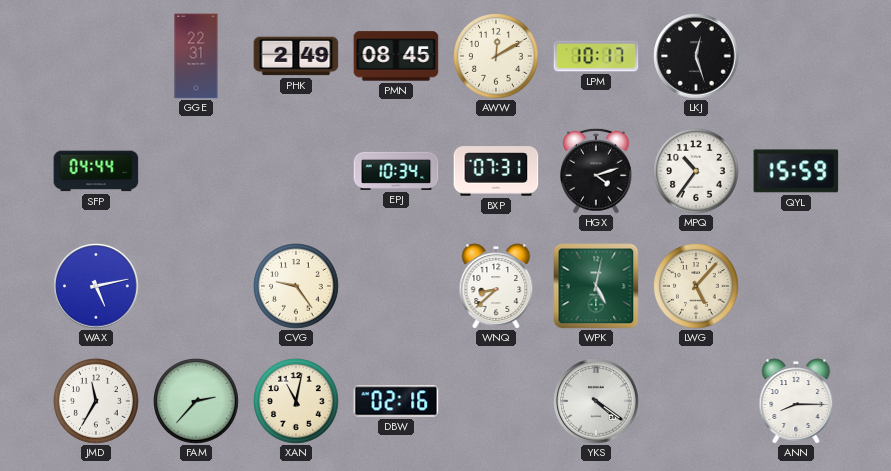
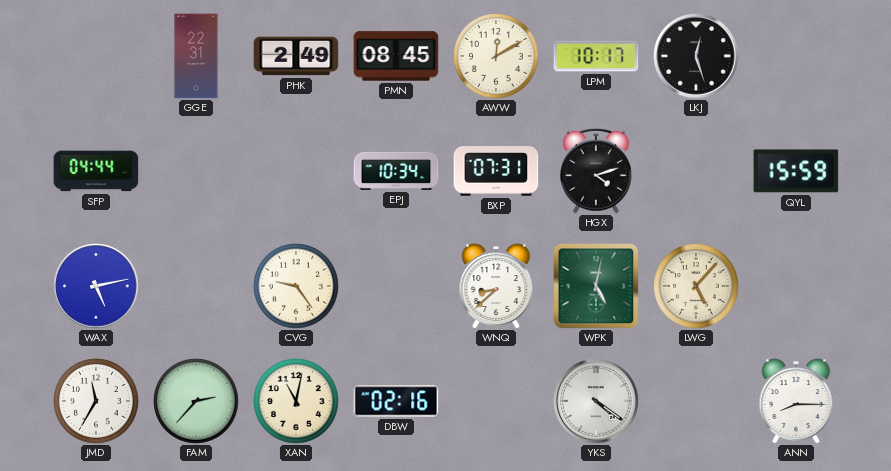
MPQ: 10:36 -> none (697, 172)
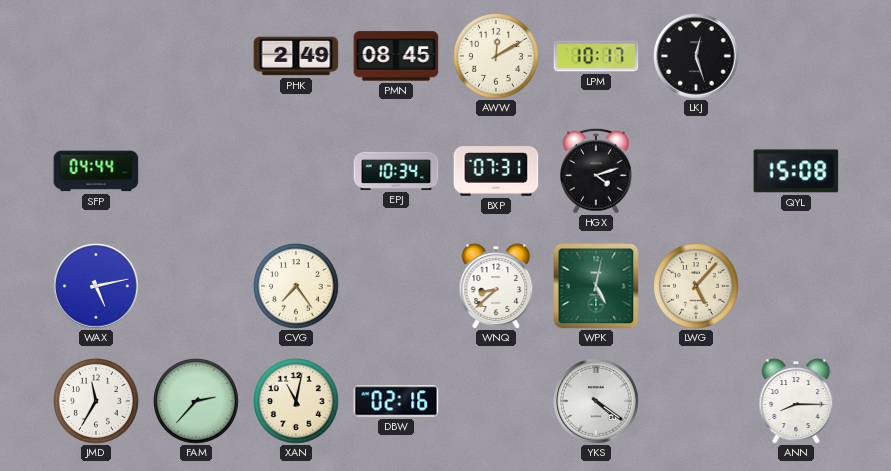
GGE: 22:31 -> none (196, 56)
QYL: 15:59 -> 15:08 (796, 171)
CVG: 9:24 -> 7:24 (297, 287)
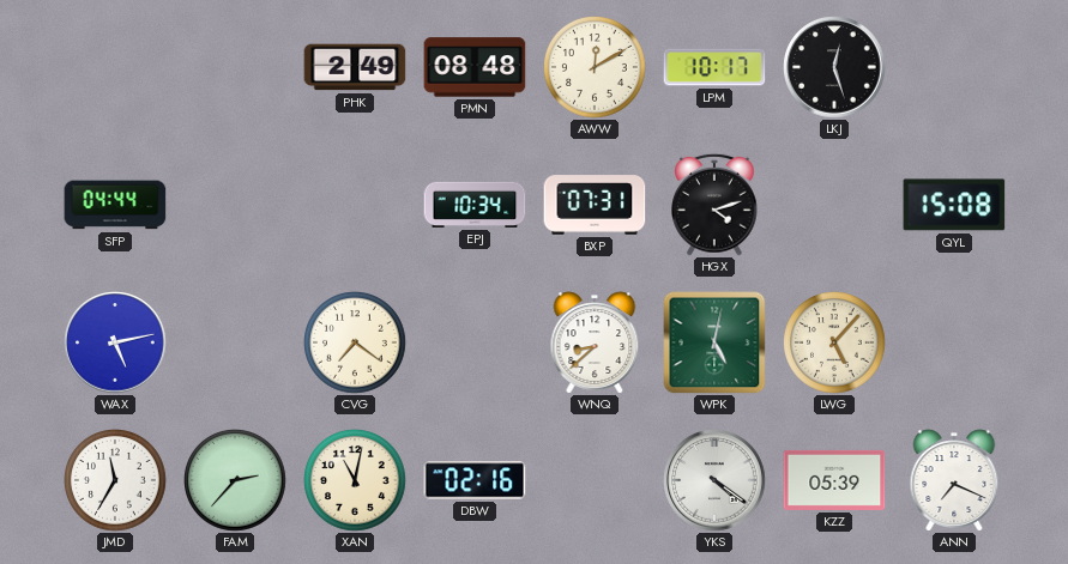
PMN: 08:45 -> 08:48 (475, 67)
CVG: 7:24 -> 7:21 (356, 344)
KZZ: none -> 05:39 (834, 480)
ANN: 8:15 -> 7:19 (954, 480)
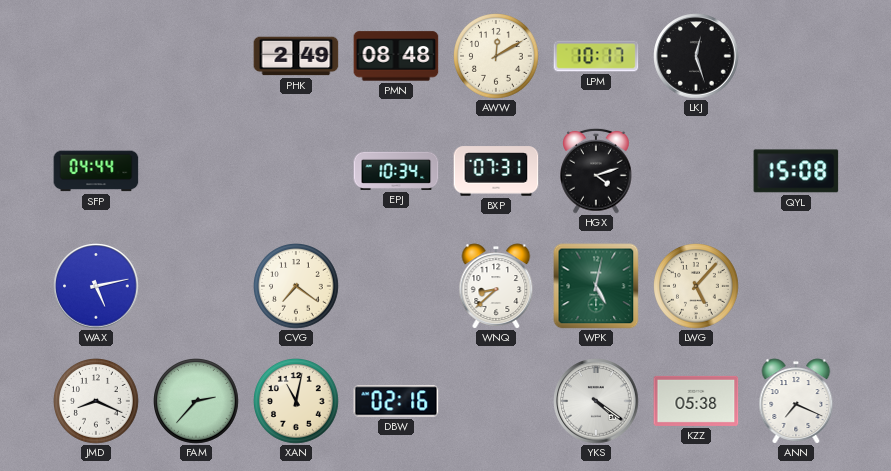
JMD: 11:35 -> 8:19 (97, 402)
KZZ: 05:39 -> 05:38 (696, 401)
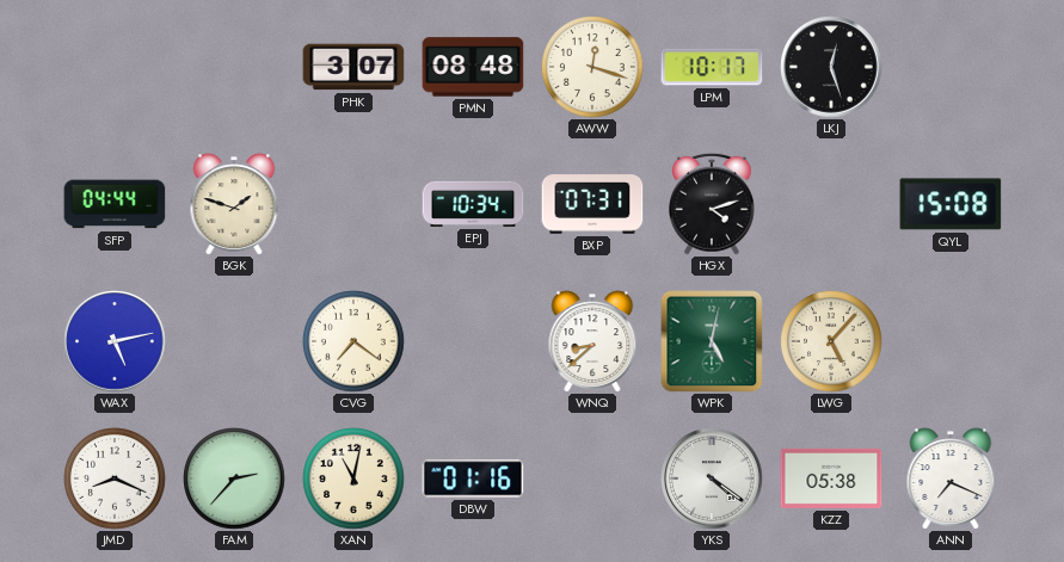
PHK: 2:49 -> 3:07 (353, 67)
AWW: 12:10 -> 12:18 (593, 68)
BGK: none -> 1:48 (234, 204)
DBW: 02:16 -> 01:16 (473, 478)
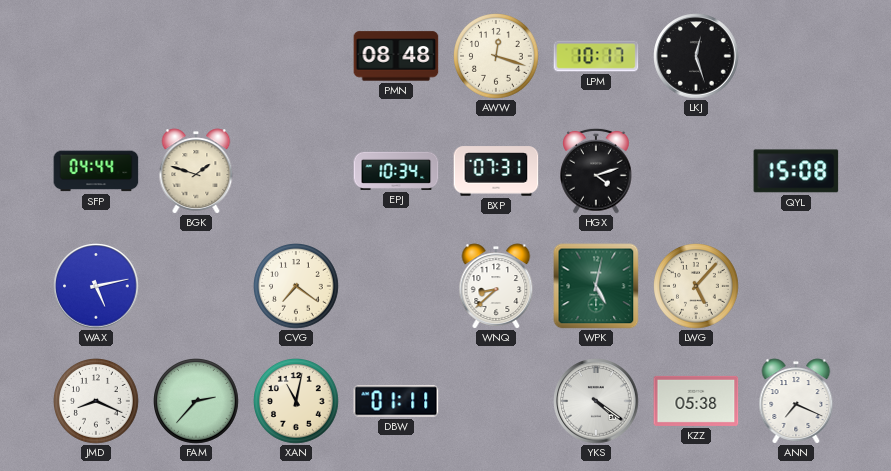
PHK: 3:07 -> none (353, 67)
DBW: 01:16 -> 01:11 (396, 401)
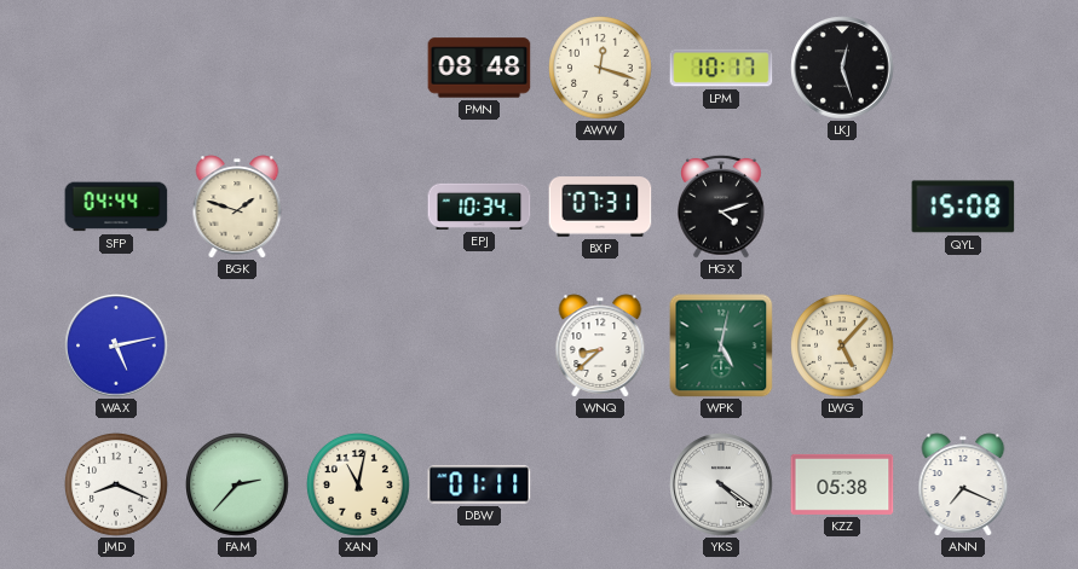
CVG: 7:21 -> none (297, 287)
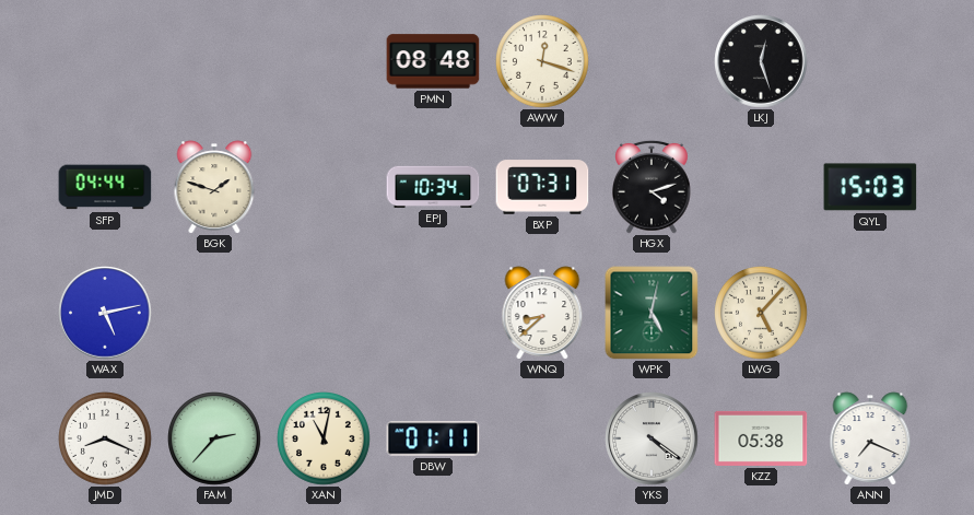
LPM: 10:17 -> none (721, 68)
QYL: 15:08 -> 15:03 (870, 187)
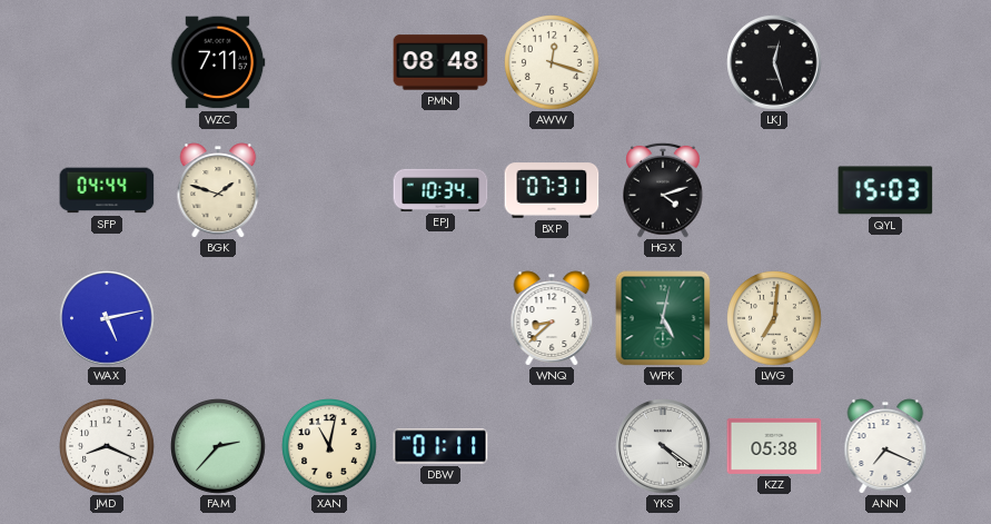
WZC: none -> 7:11 (218, 62)
LWG: 5:07 -> 7:01 (775, 319)
